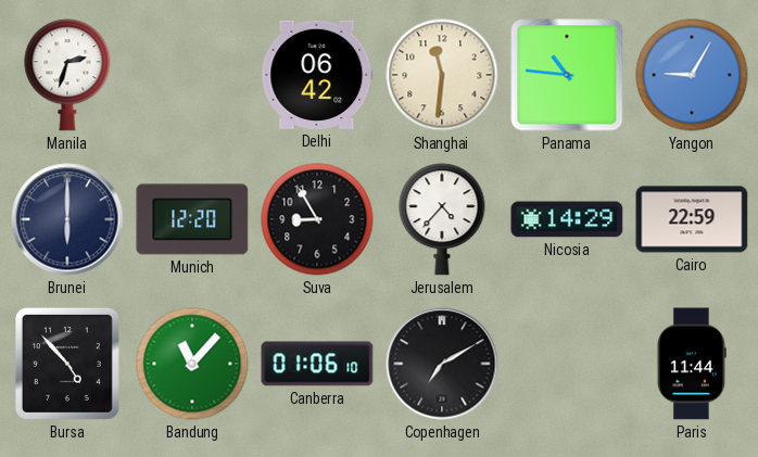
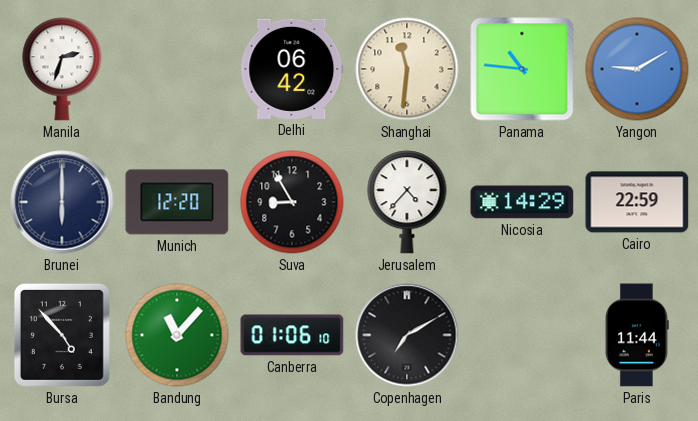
Yangon: 9:05 -> 9:10 (637, 69)
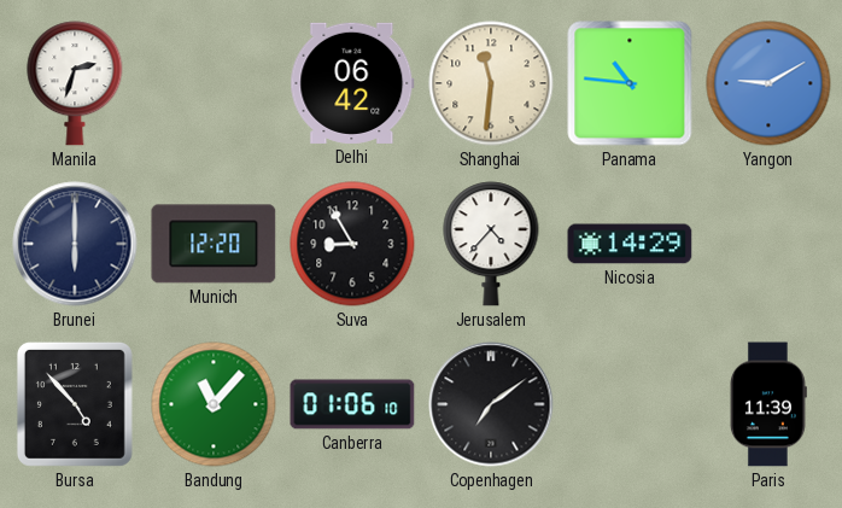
Cairo: 22:59 -> none (637, 202)
Copenhagen: 7:10 -> 7:09 (491, 404)
Paris: 11:44 -> 11:39 (768, 404)
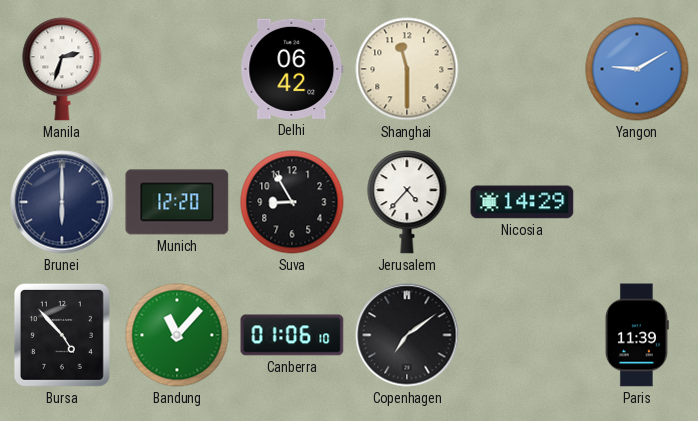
Shanghai: 11:31 -> 11:30 (407, 69)
Panama: 10:46 -> none (630, 83)
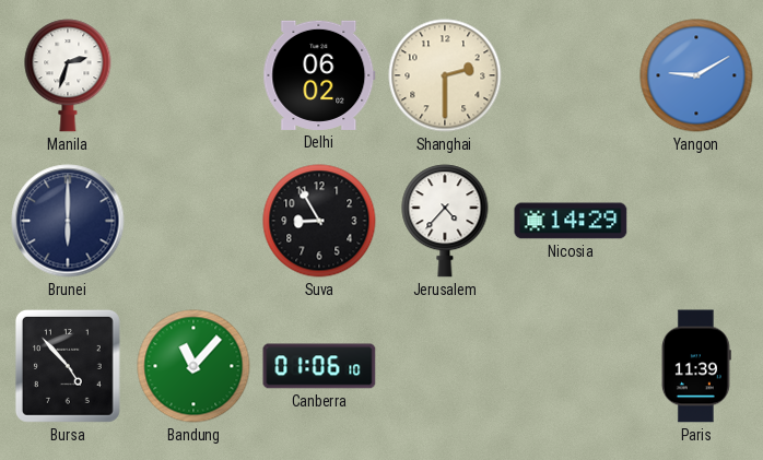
Delhi: 06:42 -> 06:02 (319, 75)
Shanghai: 11:30 -> 2:30 (445, 75)
Munich: 12:20 -> none (177, 202)
Copenhagen: 7:09 -> none (407, 335)
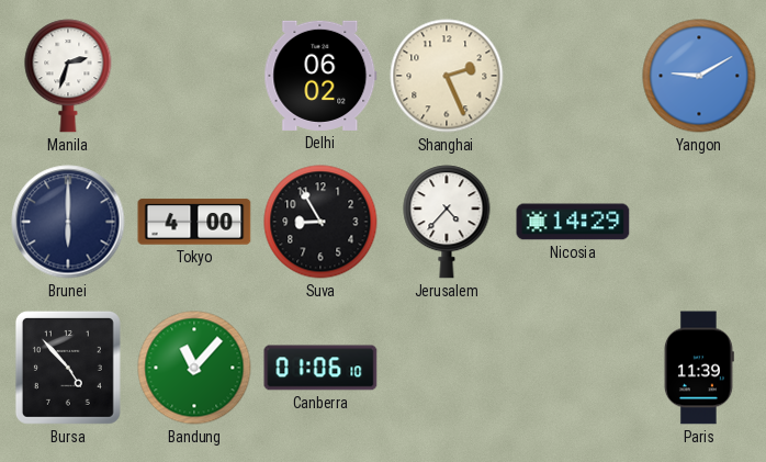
Shanghai: 2:30 -> 2:26 (447, 76)
Tokyo: none -> 4:00 (194, 222)
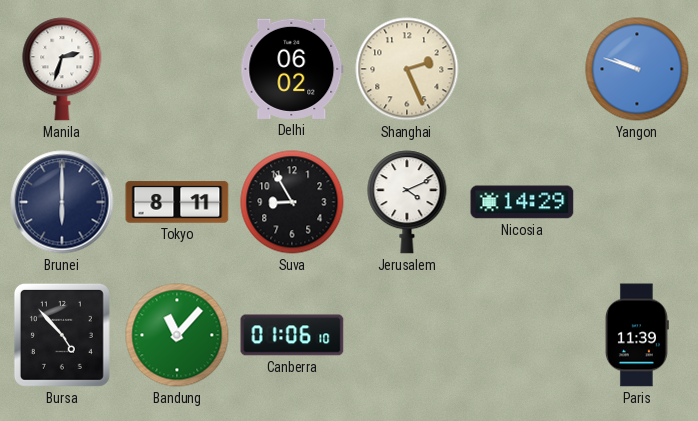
Yangon: 9:10 -> 9:48 (637, 69)
Tokyo: 4:00 -> 8:11 (177, 202)
Jerusalem: 4:37 -> 4:11 (407, 202)
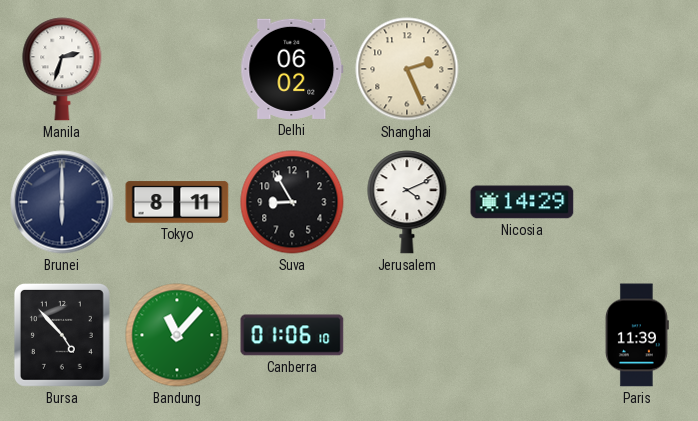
Yangon: 9:48 -> none (637, 69)
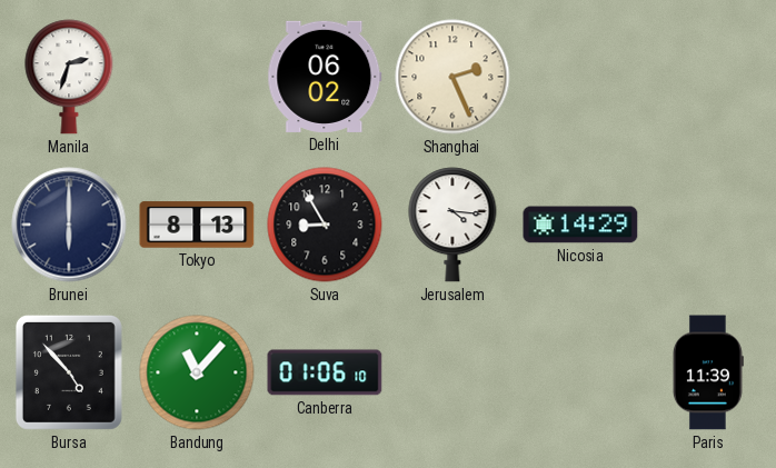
Tokyo: 8:11 -> 8:13 (197, 225)
Jerusalem: 4:11 -> 4:16 (452, 225)
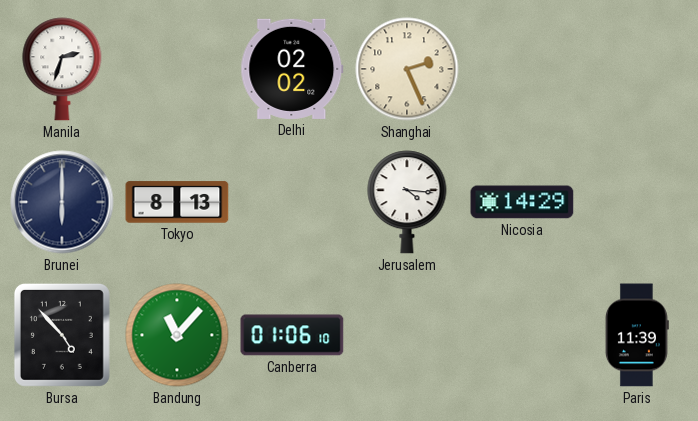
Delhi: 06:02 -> 02:02 (292, 69)
Suva: 8:55 -> none (325, 225)
